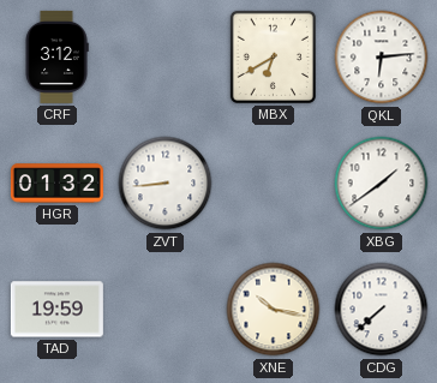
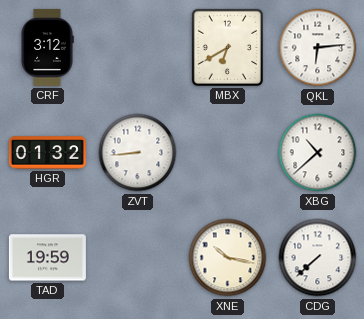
XBG: 1:39 -> 10:38 (318, 153)
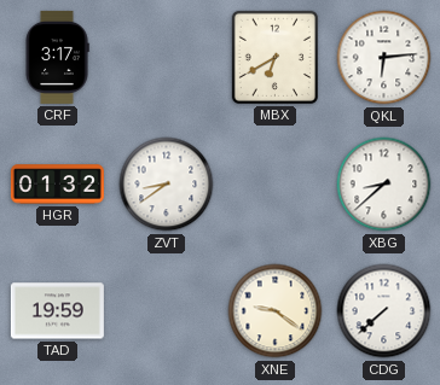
CRF: 3:12 -> 3:17 (57, 57)
ZVT: 8:44 -> 8:39 (167, 185)
XBG: 10:38 -> 8:38 (384, 185)
XNE: 10:17 -> 9:21 (276, 311)
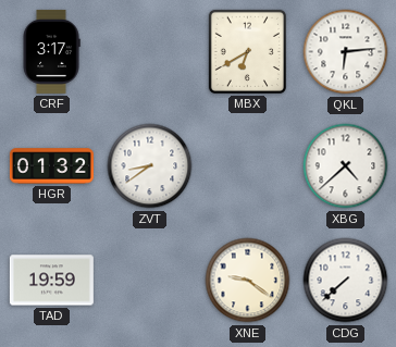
XBG: 8:38 -> 4:38 (346, 166)
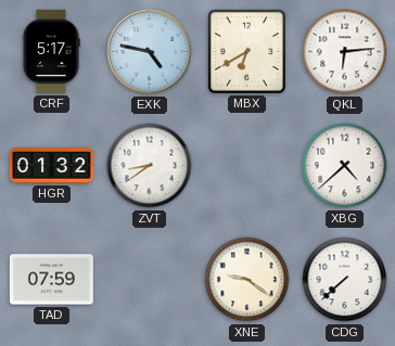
CRF: 3:17 -> 5:17 (51, 51)
EXK: none -> 4:47 (150, 52)
TAD: 19:59 -> 07:59 (51, 280)
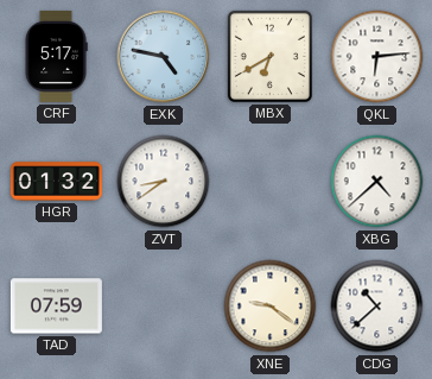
CDG: 7:38 -> 10:38 (377, 307)
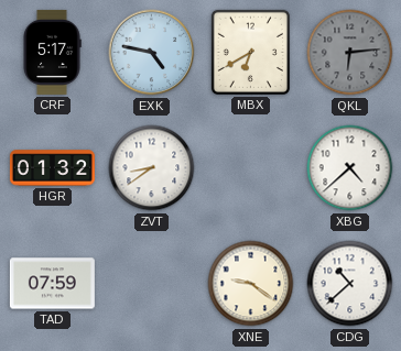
QKL dial: white -> grey (350, 53)
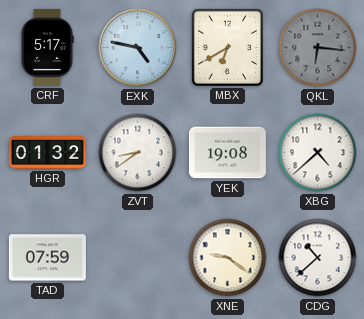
QKL: 6:14 -> 6:16 (318, 48)
YEK: none -> 19:08 (227, 153)
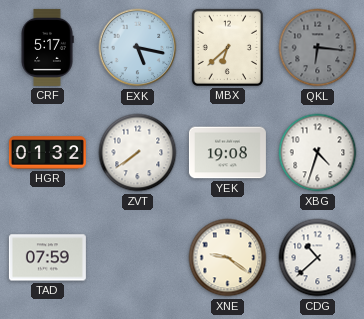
EXK: 4:47 -> 5:17 (138, 48)
MBX: 6:40 -> 6:38 (227, 47)
ZVT: 8:39 -> 7:39 (138, 153)
XBG: 4:38 -> 4:33 (318, 153)
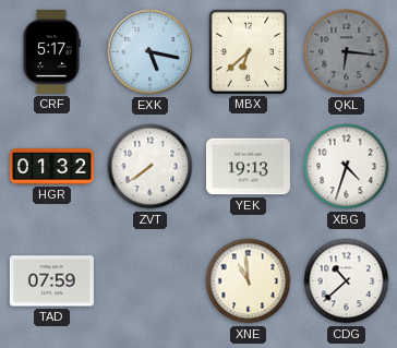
YEK: 19:08 -> 19:13 (248, 167)
XNE: 9:21 -> 10:59 (249, 281)
